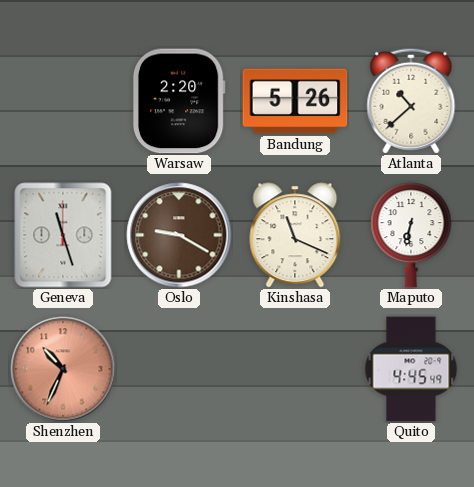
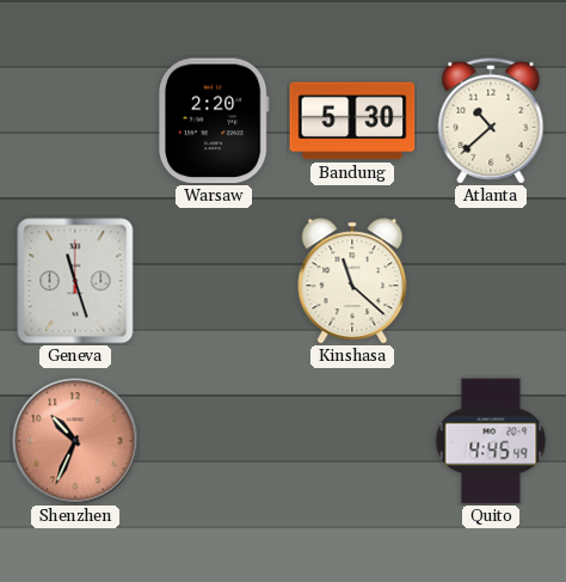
Bandung: 5:26 -> 5:30 (352, 121)
Oslo: 9:20 -> none (179, 235)
Kinshasa: 11:19 -> 11:22 (352, 281)
Maputo: 6:32 -> none (411, 235)
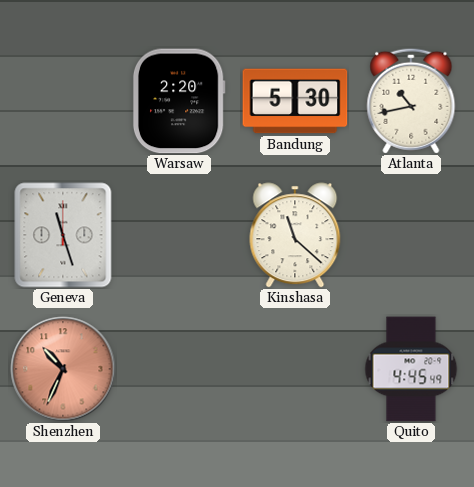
Atlanta: 10:38 -> 10:43 (411, 101)
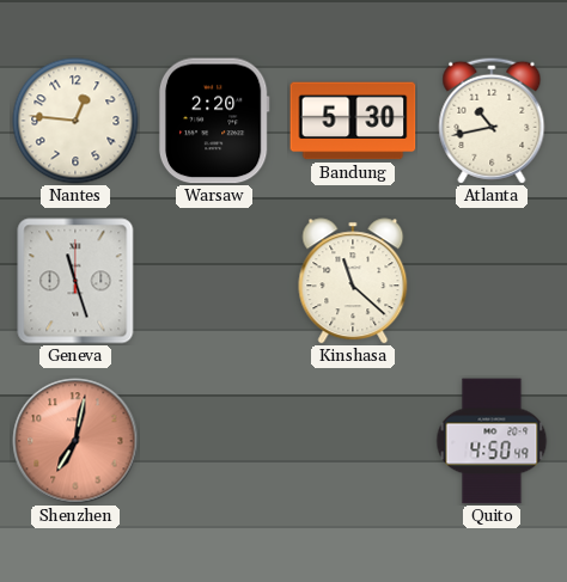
Nantes: none -> 12:46 (75, 121)
Shenzhen: 10:34 -> 7:02 (75, 441)
Quito: 4:45 -> 4:50 (492, 441)
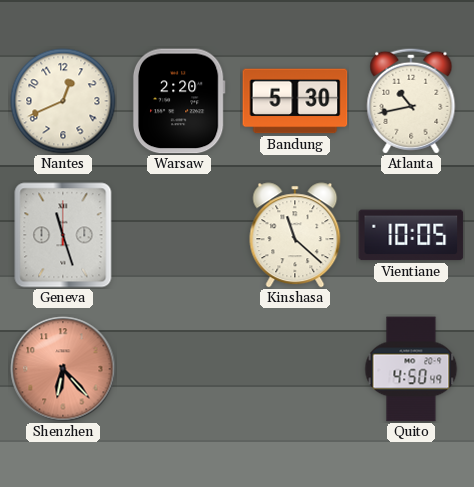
Nantes: 12:46 -> 12:41 (63, 101)
Vientiane: none -> 10:05 (411, 235)
Shenzhen: 7:02 -> 6:23 (63, 369)
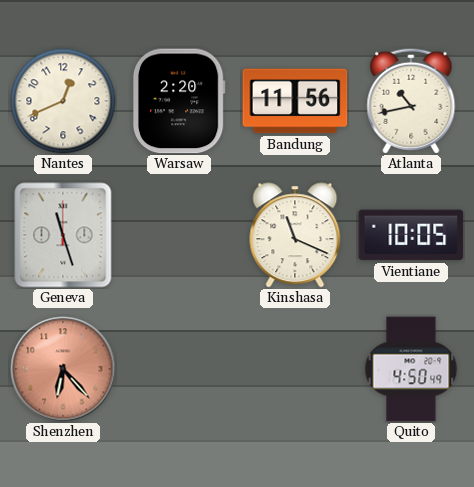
Bandung: 5:30 -> 11:56 (295, 101)
Kinshasa: 11:22 -> 11:19 (295, 235)
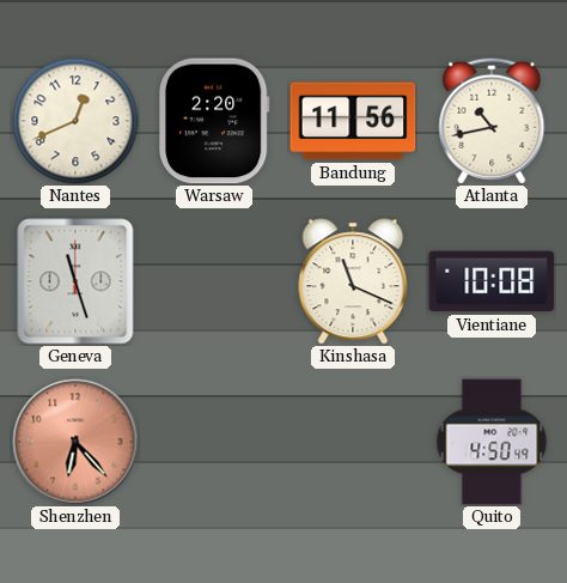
Vientiane: 10:05 -> 10:08 (492, 281)
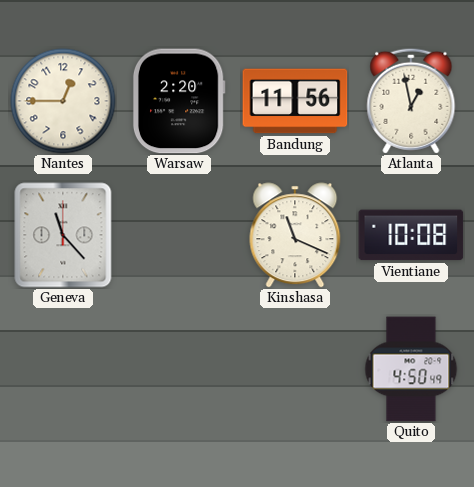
Nantes: 12:41 -> 12:45 (63, 101)
Atlanta: 10:43 -> 12:58 (411, 101)
Geneva: 11:27 -> 11:23 (63, 235)
Shenzhen: 6:23 -> none (75, 442)
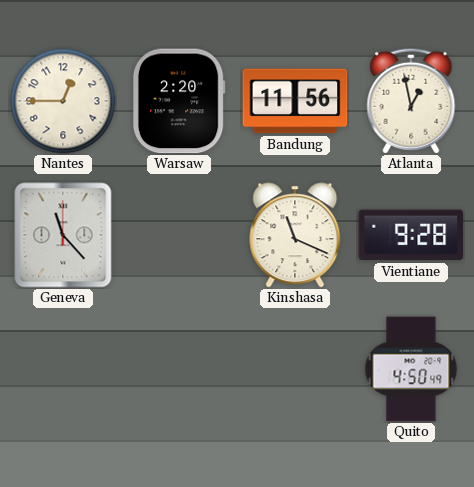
Vientiane: 10:08 -> 9:28 (411, 235)
